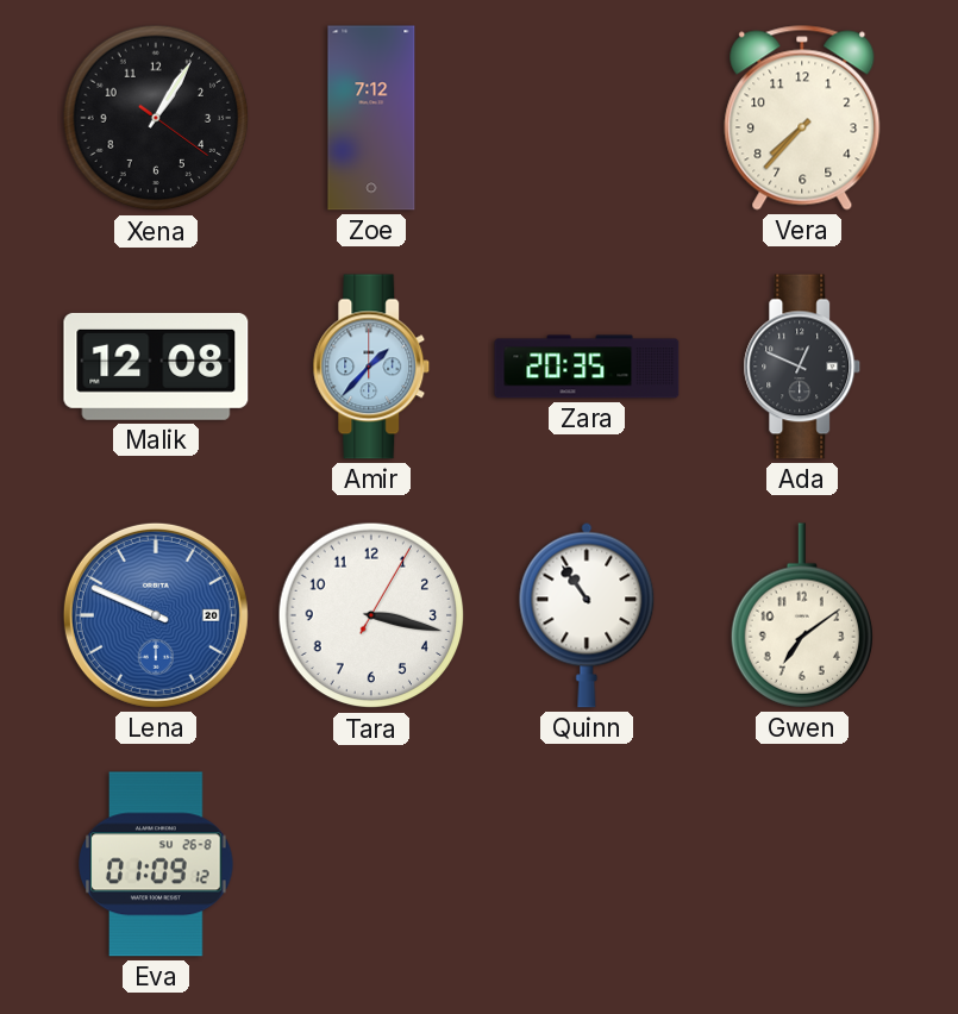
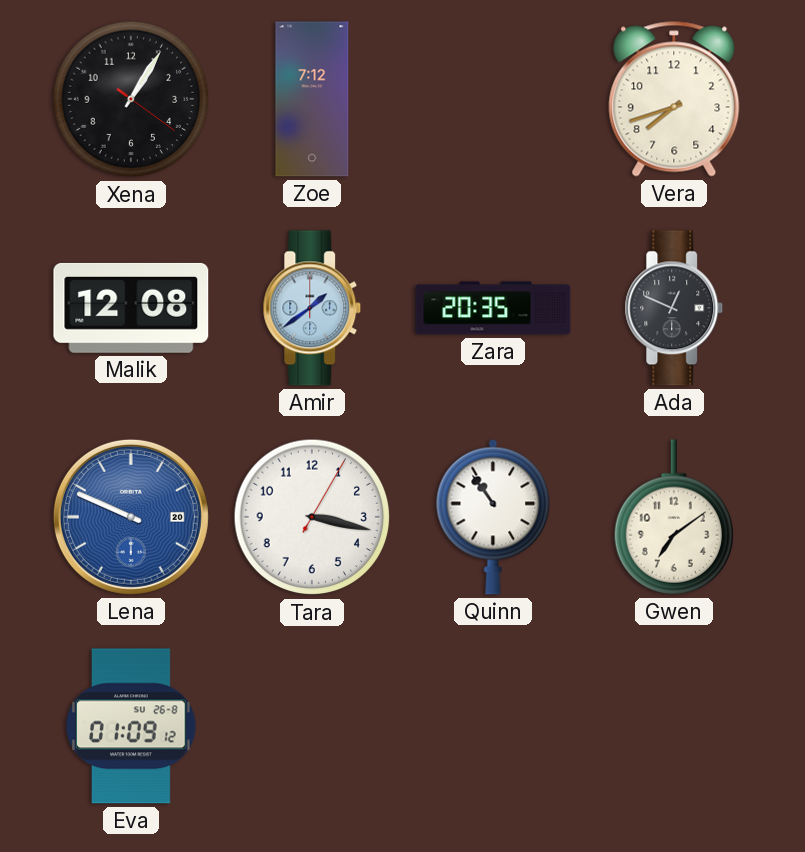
Vera: 7:37 -> 7:42 (674, 99)
Amir: 1:37 -> 1:39 (312, 308)
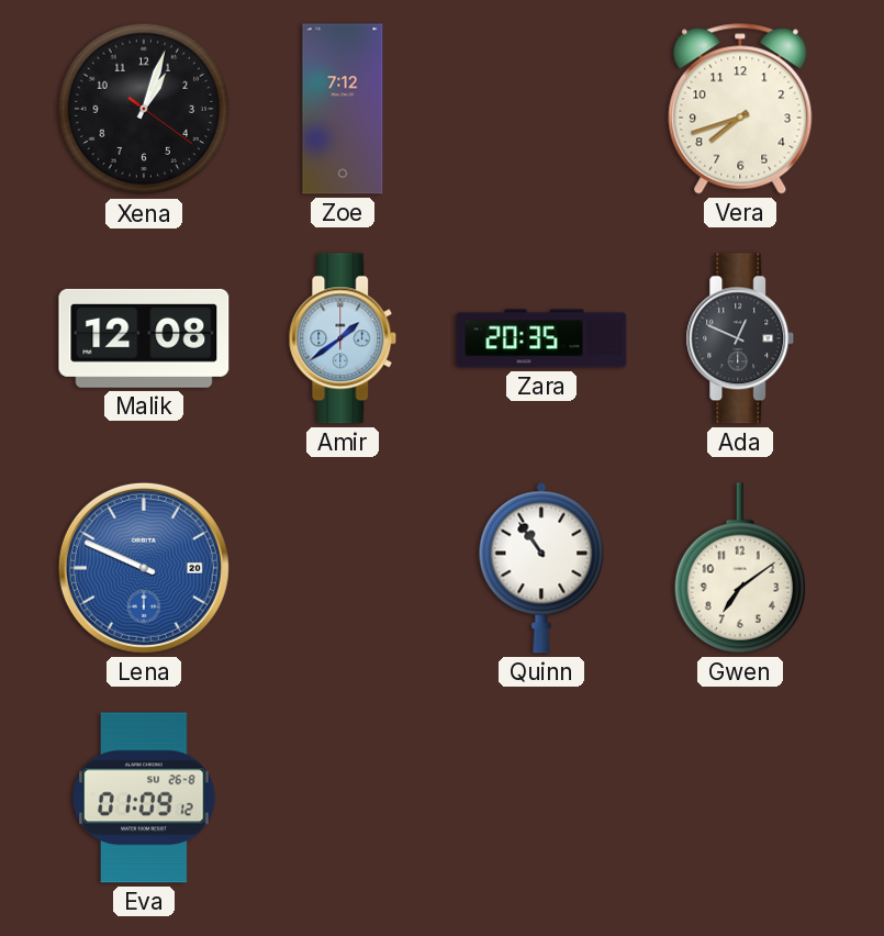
Xena: 1:05 -> 1:03 (144, 109)
Tara: 3:17 -> none (312, 517)
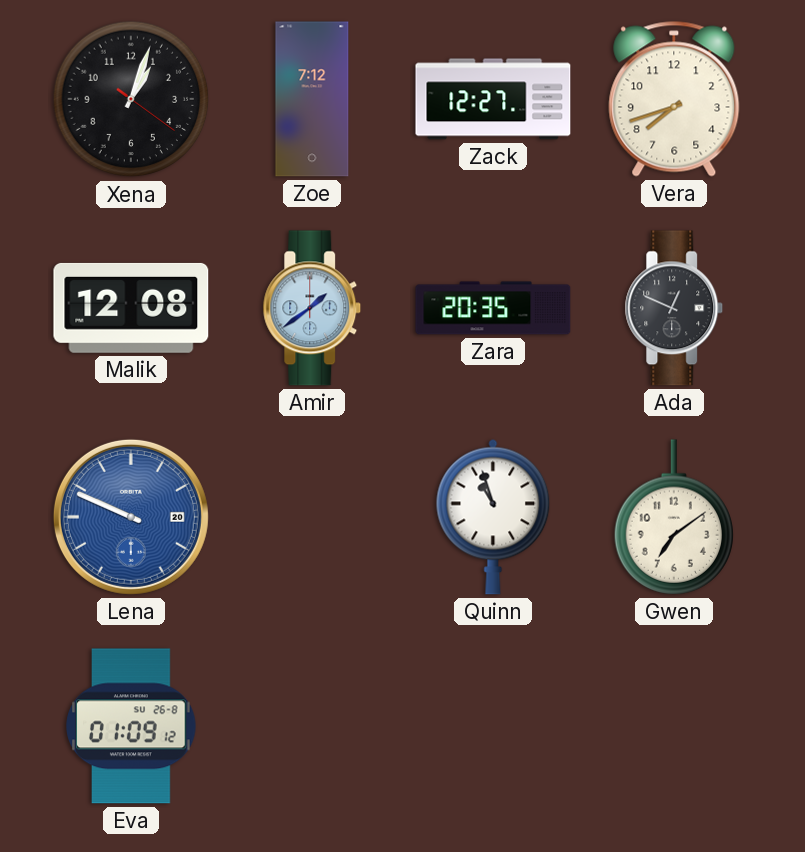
Zack: none -> 12:27 (493, 99)
Quinn: 10:54 -> 10:57 (493, 517)
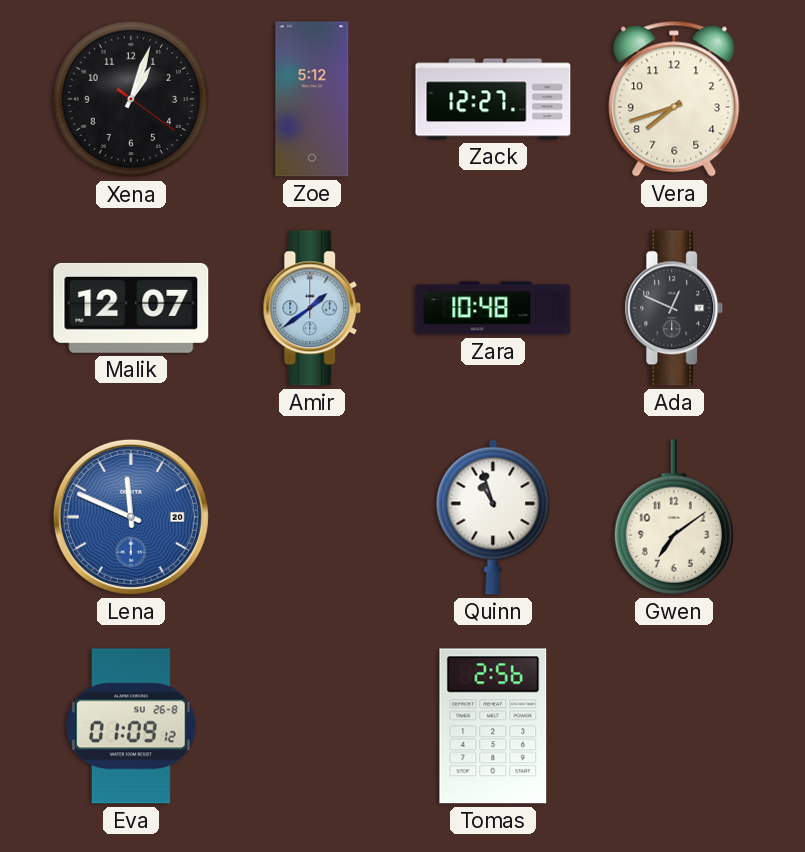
Zoe: 7:12 -> 5:12 (312, 99)
Malik: 12:08 -> 12:07 (131, 308)
Zara: 20:35 -> 10:48 (493, 308)
Lena: 9:49 -> 11:49 (131, 517)
Tomas: none -> 2:56 (493, 726)
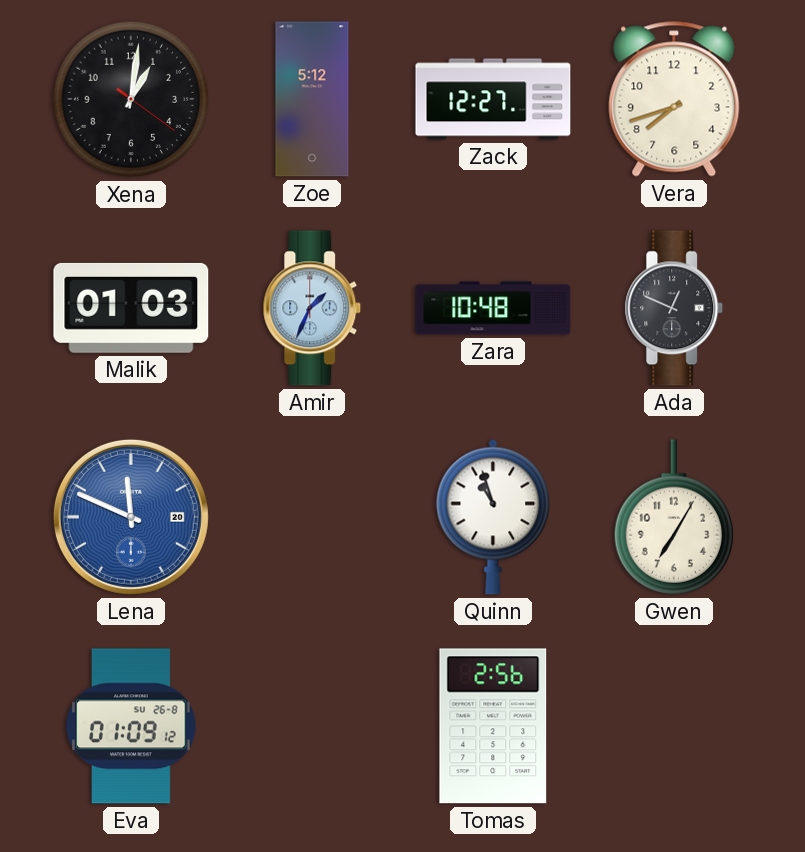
Xena: 1:03 -> 1:01 (131, 99)
Malik: 12:07 -> 01:03 (131, 308)
Amir: 1:39 -> 1:34 (312, 308)
Gwen: 7:09 -> 7:05 (673, 517)
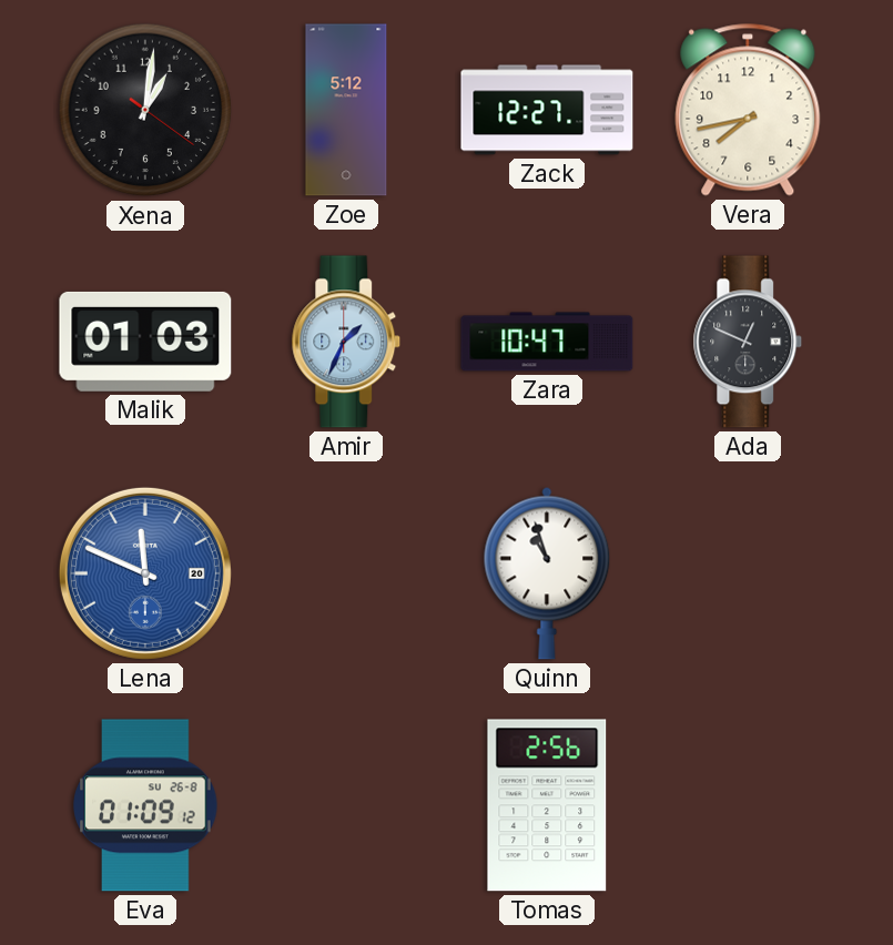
Vera: 7:42 -> 7:43 (748, 110)
Zara: 10:48 -> 10:47 (547, 342)
Gwen: 7:05 -> none (673, 517)
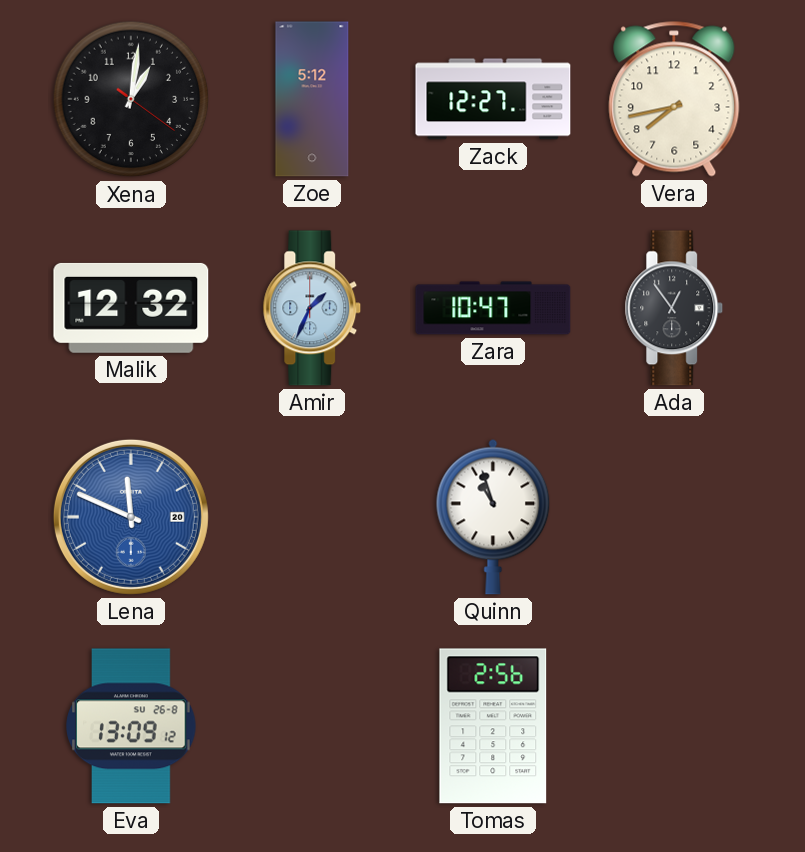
Malik: 01:03 -> 12:32 (131, 308)
Ada: 12:49 -> 12:54 (674, 308)
Eva: 01:09 -> 13:09 (131, 726)
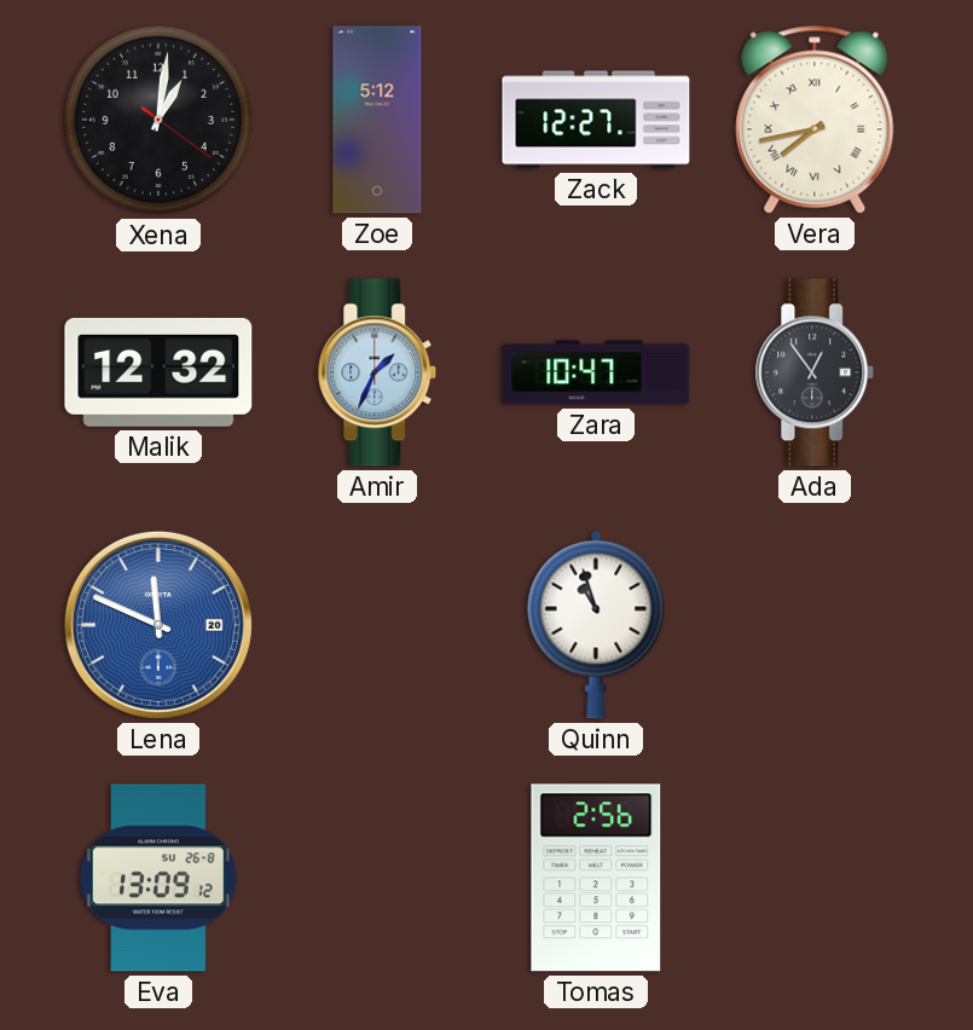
Vera numerals: Arabic -> Roman (815, 120)
